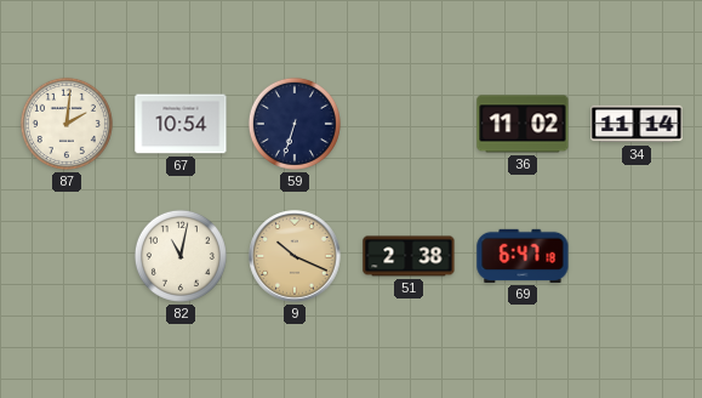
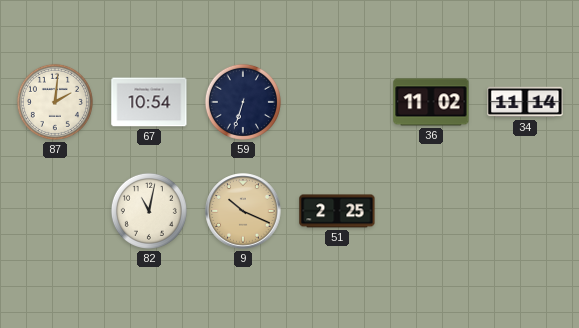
51: 2:38 -> 2:25 (337, 211)
69: 6:47 -> none (523, 256)
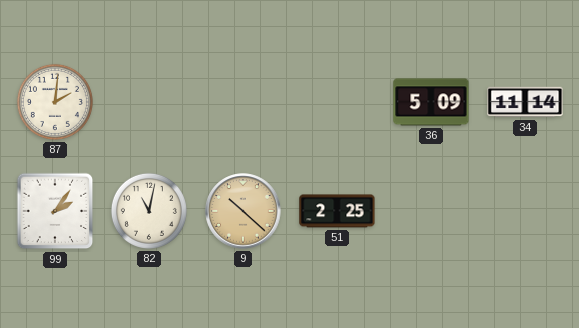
67: 10:54 -> none (149, 102)
59: 6:33 -> none (243, 102)
36: 11:02 -> 5:09 (431, 102)
99: none -> 2:06 (55, 211)
9: 10:19 -> 10:22 (243, 211)
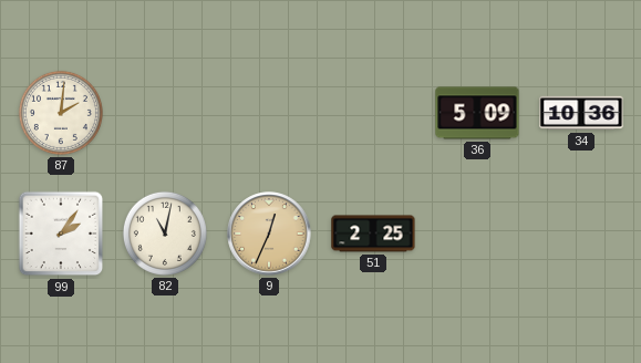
34: 11:14 -> 10:36 (581, 113)
9: 10:22 -> 12:34 (269, 234)
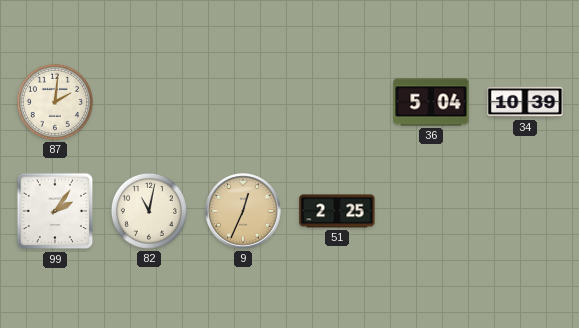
36: 5:09 -> 5:04 (431, 102)
34: 10:36 -> 10:39 (525, 102)
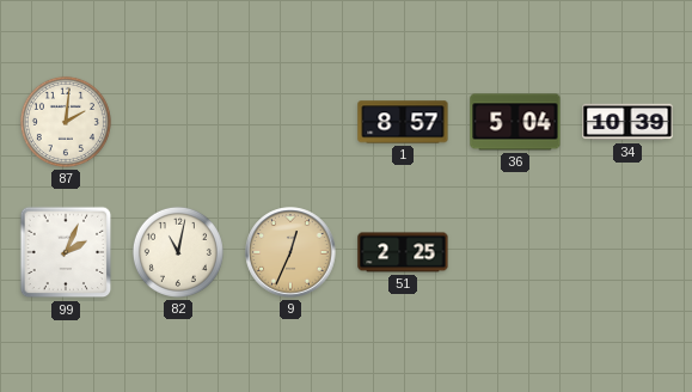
1: none -> 8:57 (403, 122)
99: 2:06 -> 2:04 (66, 252)
